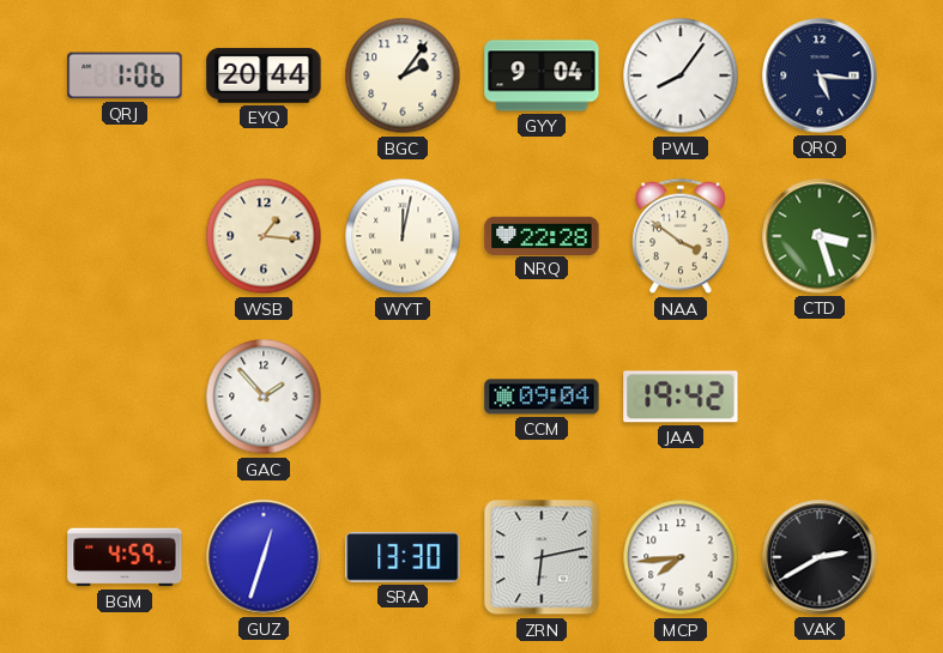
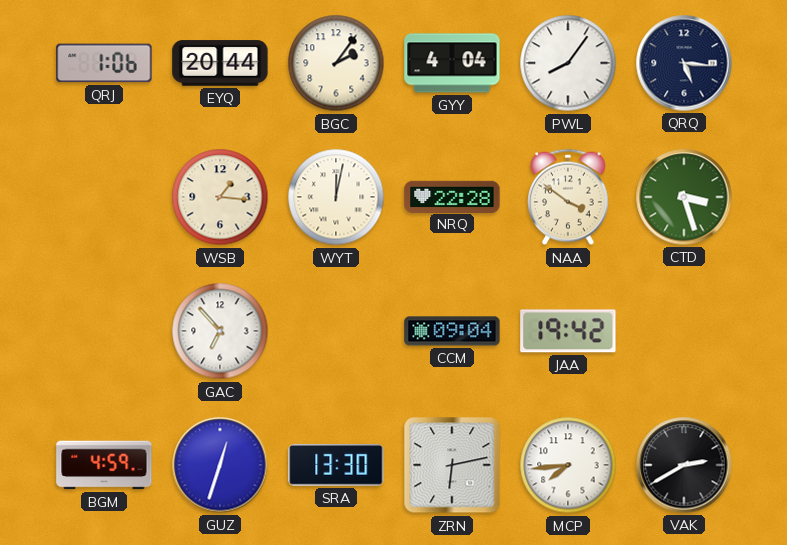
GYY: 9:04 -> 4:04 (452, 63)
GAC: 1:53 -> 6:53 (220, 331)
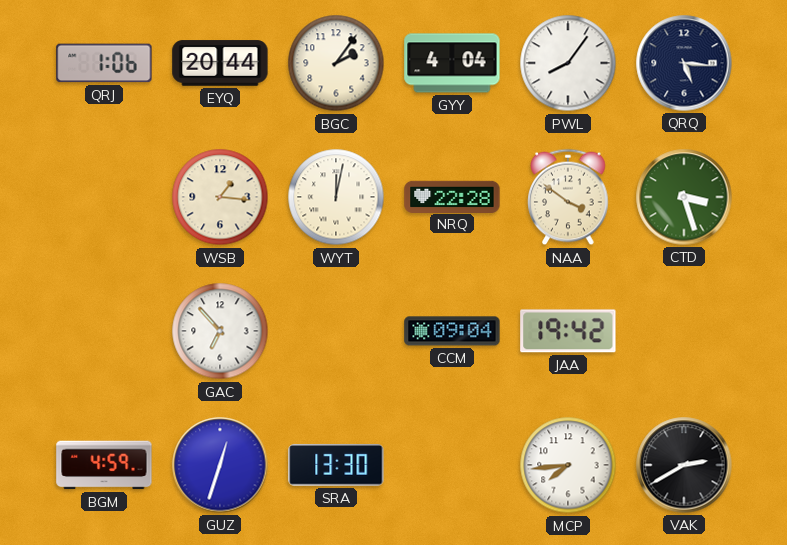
ZRN: 6:13 -> none (452, 465)
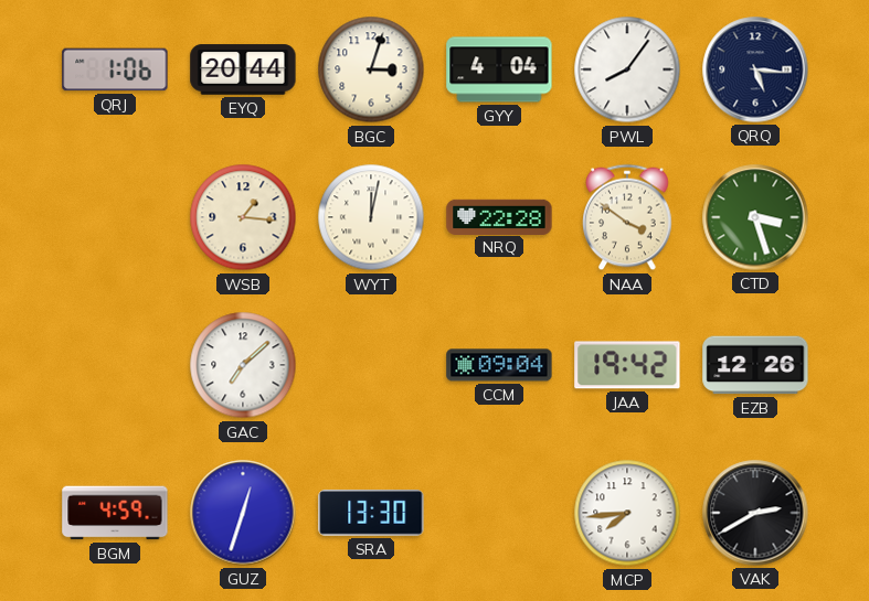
BGC: 2:06 -> 3:03 (371, 69)
GAC: 6:53 -> 7:08 (243, 365)
EZB: none -> 12:26 (755, 365)
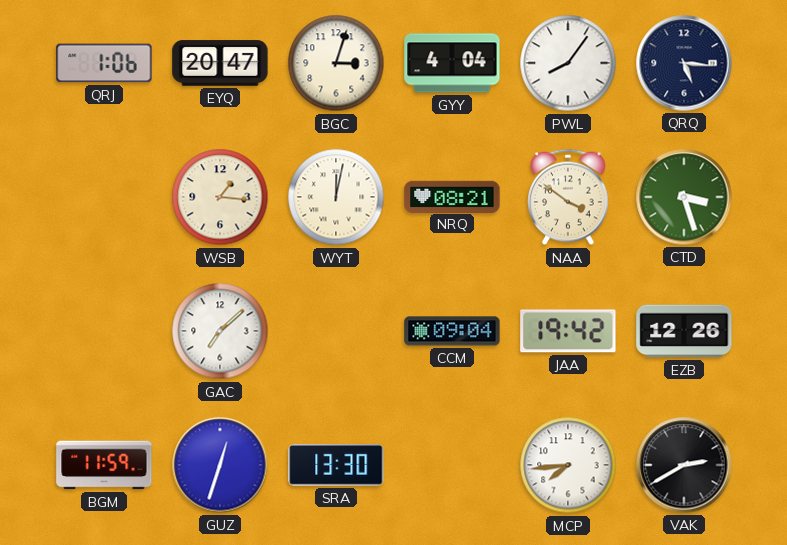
EYQ: 20:44 -> 20:47 (220, 63)
NRQ: 22:28 -> 08:21 (452, 196)
BGM: 4:59 -> 11:59 (104, 465)
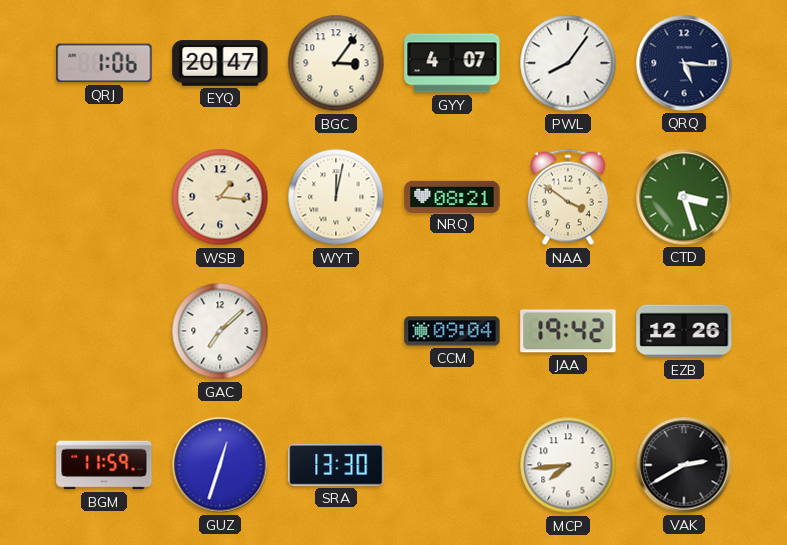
BGC: 3:03 -> 3:06 (336, 63)
GYY: 4:04 -> 4:07 (452, 63)
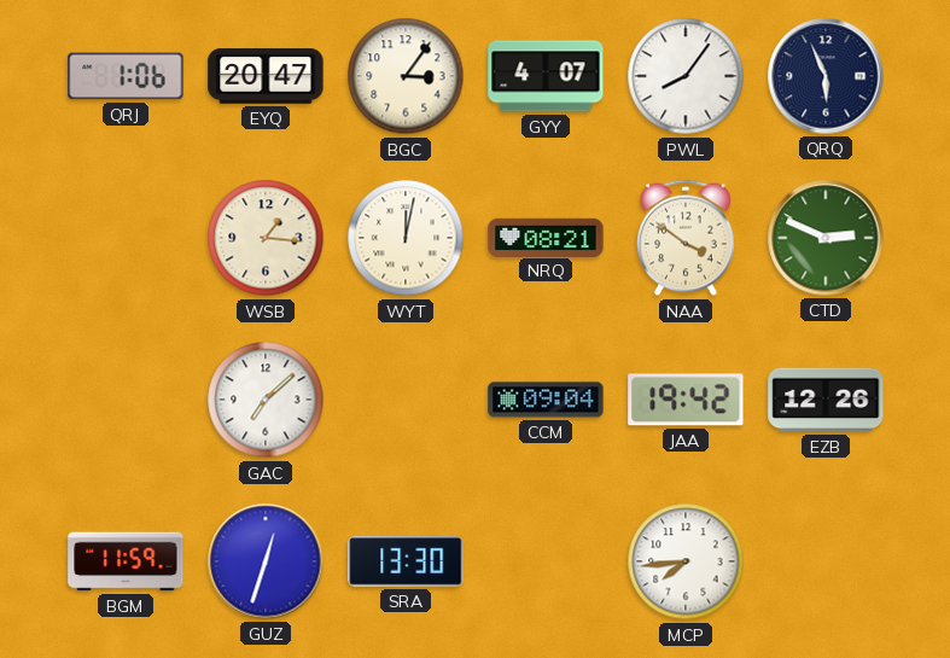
QRQ: 5:16 -> 5:56 (826, 76)
CTD: 3:27 -> 2:49 (826, 238)
VAK: 2:40 -> none (684, 465)
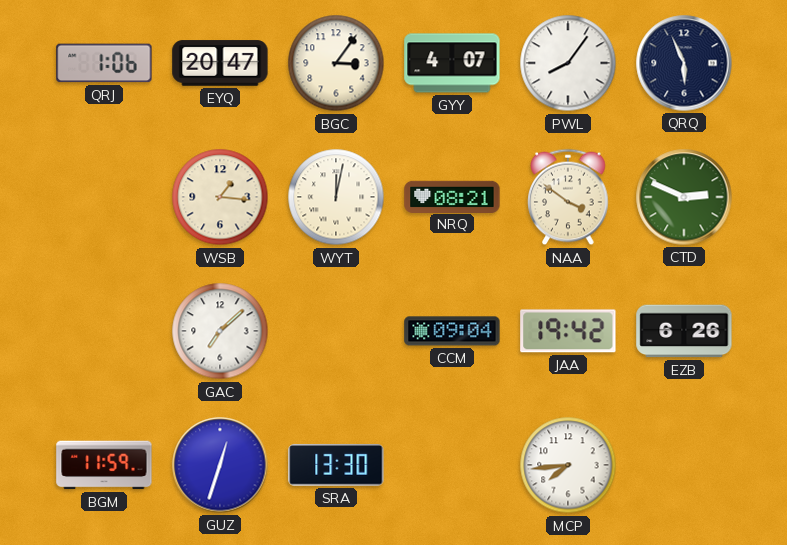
EZB: 12:26 -> 6:26 (684, 331)
